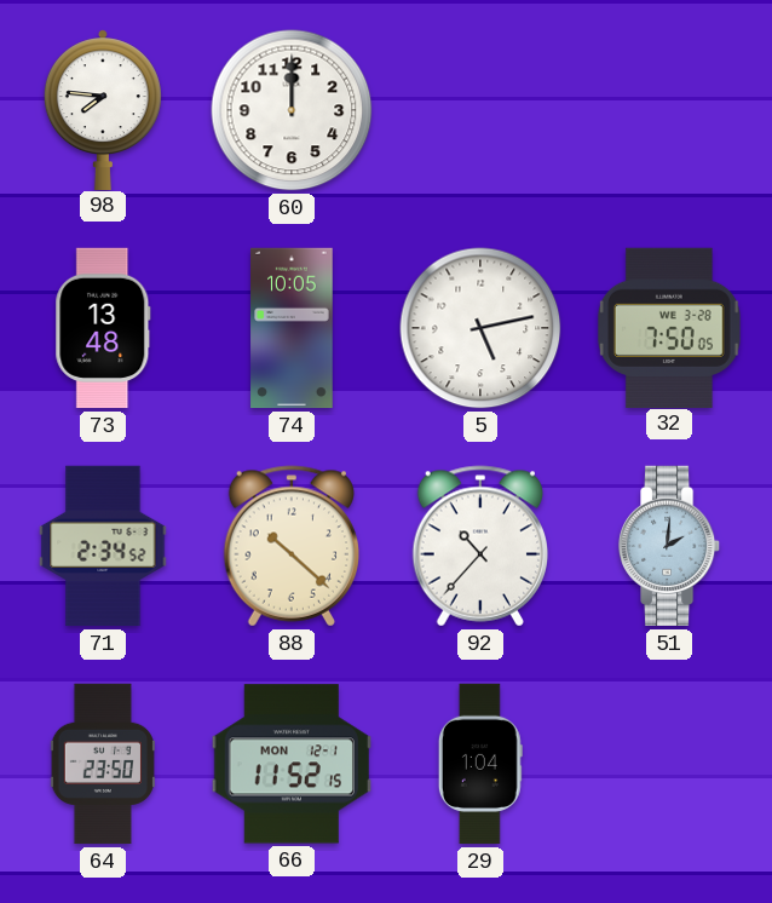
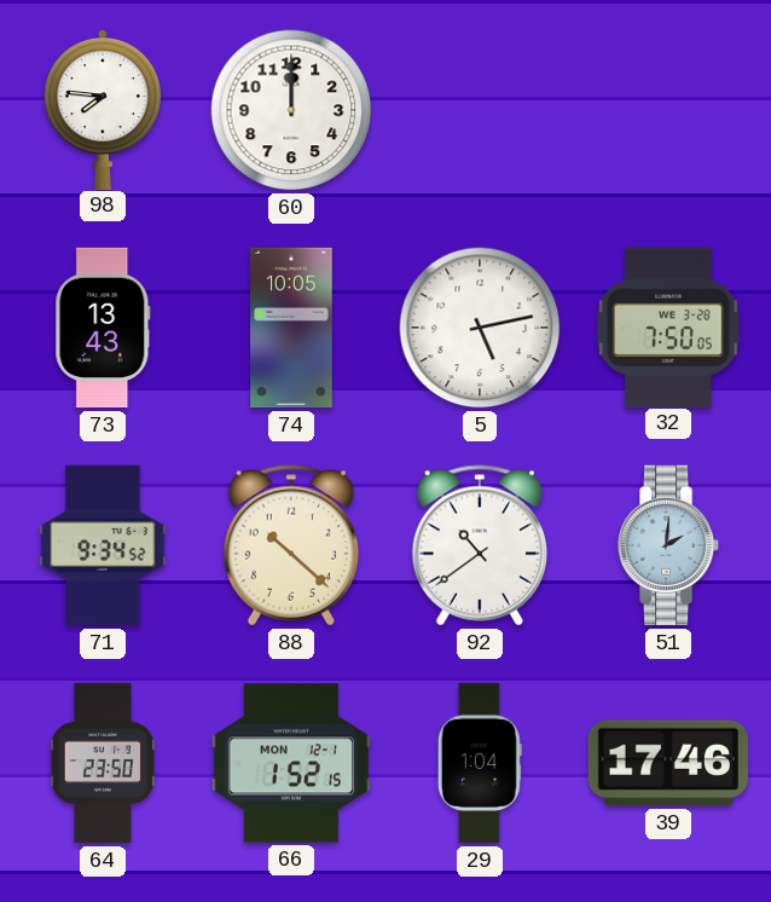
73: 13:48 -> 13:43 (103, 328)
71: 2:34 -> 9:34 (103, 545)
92: 10:37 -> 10:39 (479, 545)
66: 11:52 -> 1:52 (290, 763)
39: none -> 17:46 (668, 763)
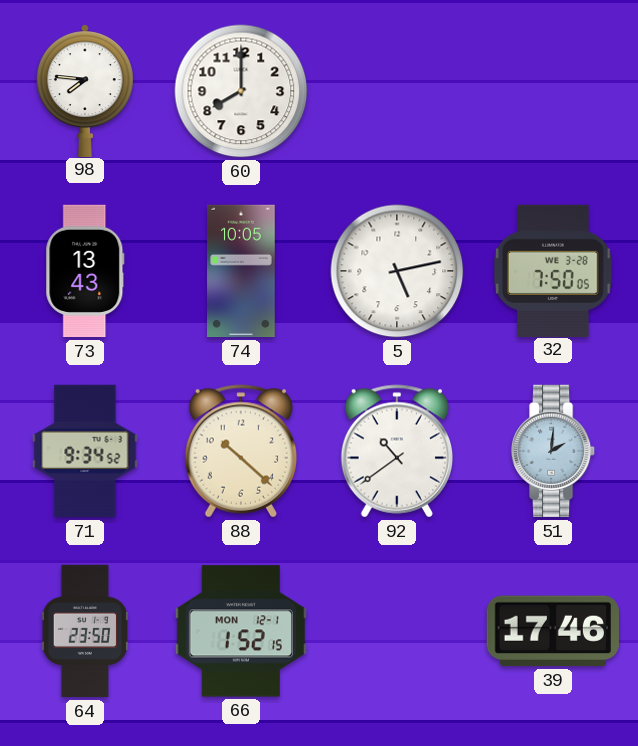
60: 12:00 -> 8:00 (241, 91)
29: 1:04 -> none (480, 763)
